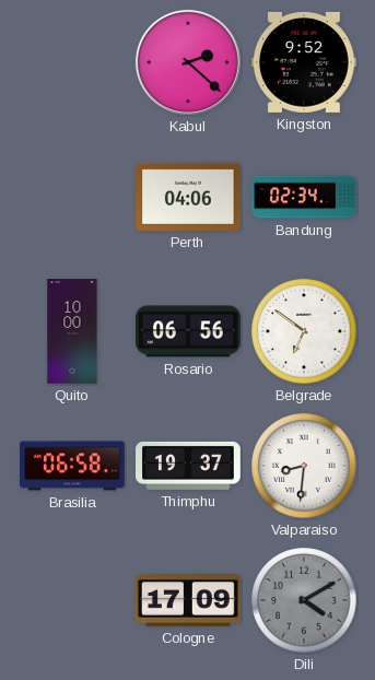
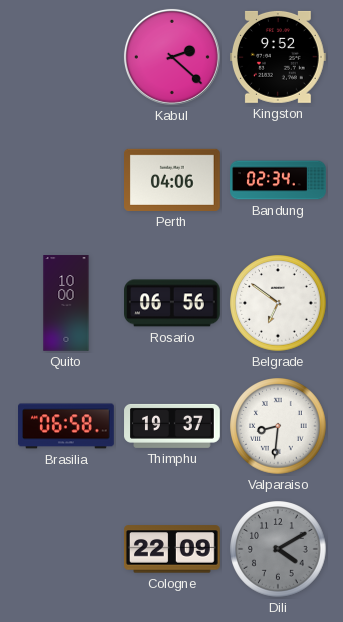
Cologne: 17:09 -> 22:09 (173, 549)
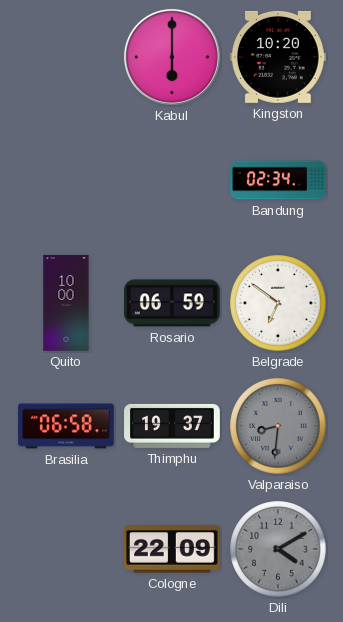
Kabul: 2:22 -> 6:00 (172, 57)
Kingston: 9:52 -> 10:20 (279, 57)
Perth: 04:06 -> none (173, 180)
Rosario: 06:56 -> 06:59 (173, 303)
Valparaiso dial: white -> grey (278, 426)
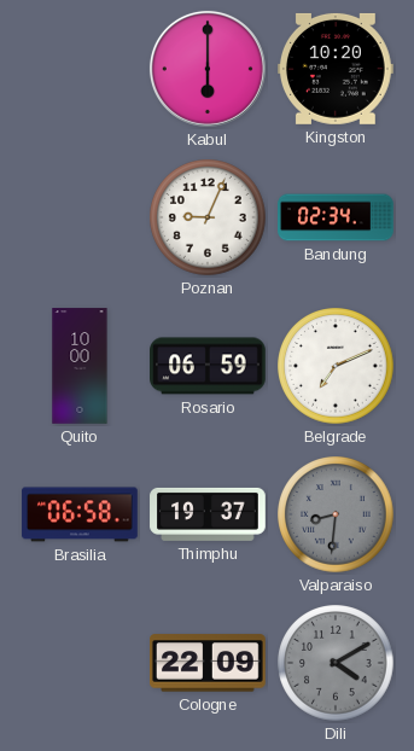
Poznan: none -> 9:04 (208, 217)
Belgrade: 6:51 -> 7:11 (336, 366)
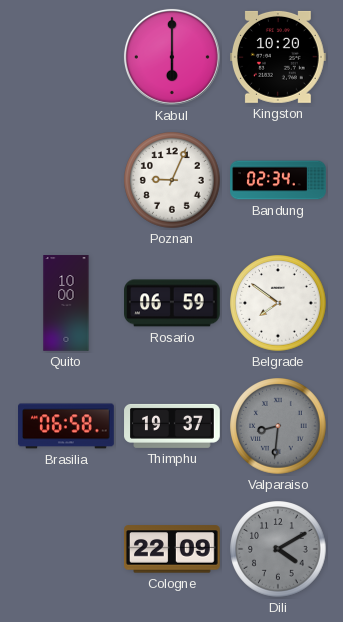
Belgrade: 7:11 -> 7:51 (278, 303)
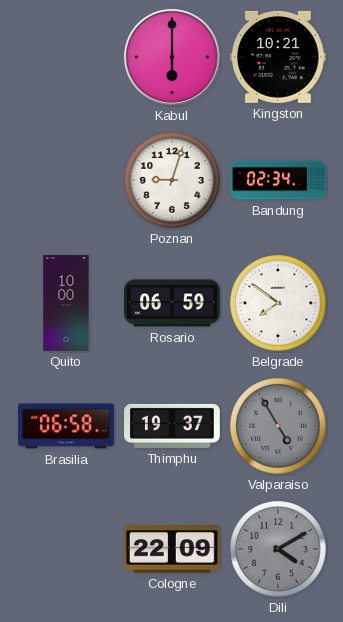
Kingston: 10:20 -> 10:21 (279, 57)
Poznan: 9:04 -> 9:03 (172, 180)
Valparaiso: 8:31 -> 4:55 (278, 426)
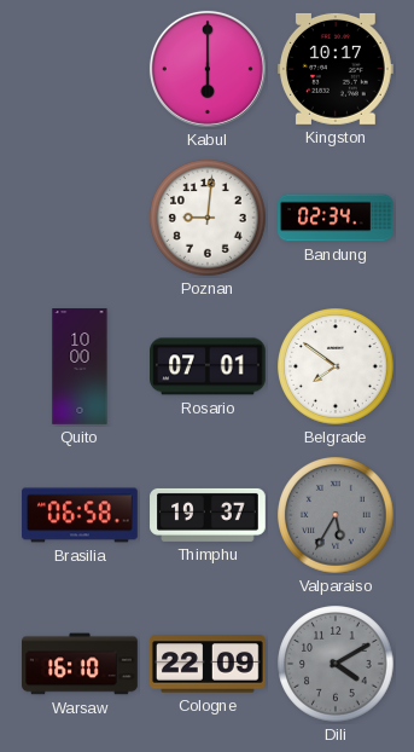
Kingston: 10:21 -> 10:17 (337, 69)
Poznan: 9:03 -> 9:01 (208, 218)
Rosario: 06:59 -> 07:01 (209, 366)
Valparaiso: 4:55 -> 5:35 (336, 515)
Warsaw: none -> 16:10 (80, 664)
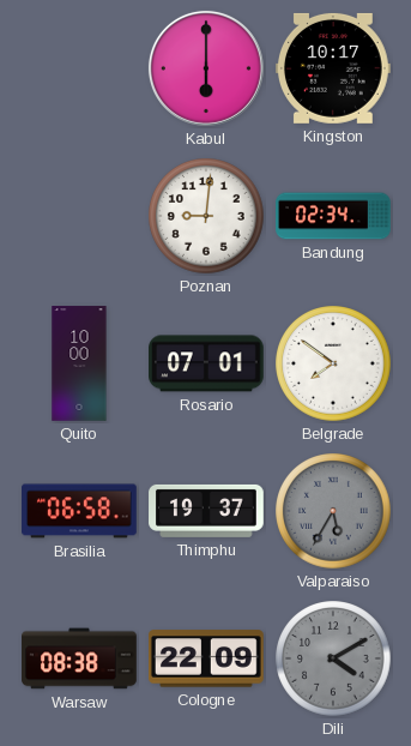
Warsaw: 16:10 -> 08:38 (79, 658)
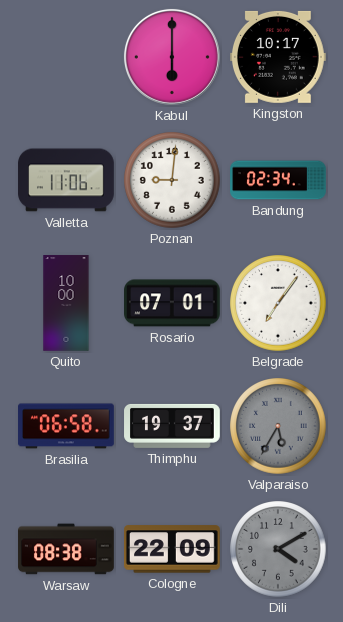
Valletta: none -> 11:06 (66, 180)
Belgrade: 7:51 -> 7:06 (278, 303)
